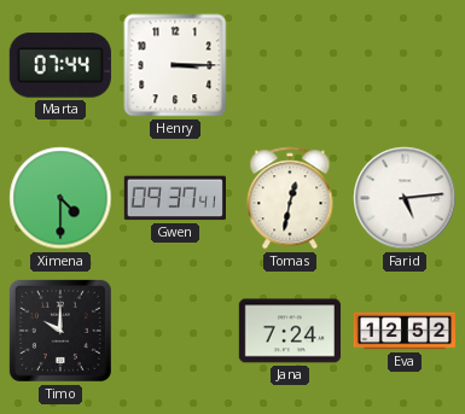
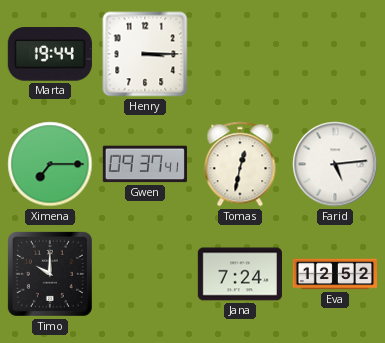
Marta: 07:44 -> 19:44 (50, 54)
Ximena: 4:30 -> 7:15 (50, 164)
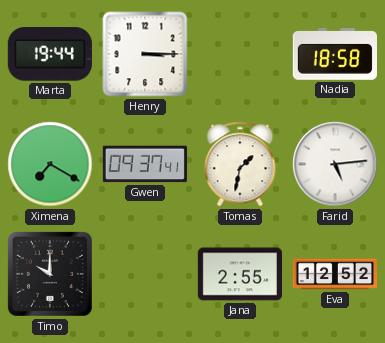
Nadia: none -> 18:58 (334, 54)
Ximena: 7:15 -> 7:20 (50, 164)
Tomas: 12:32 -> 1:32 (240, 164)
Jana: 7:24 -> 2:55 (239, 274)
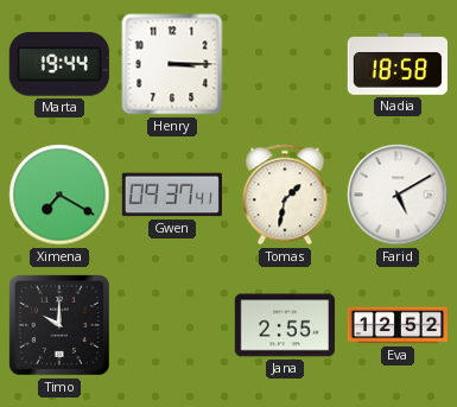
Farid: 5:14 -> 5:10 (398, 195)
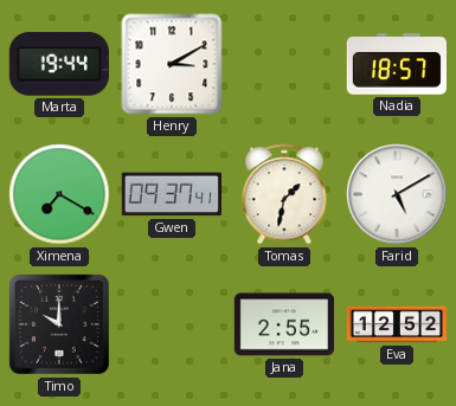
Henry: 3:15 -> 3:10 (172, 64)
Nadia: 18:58 -> 18:57 (396, 64)
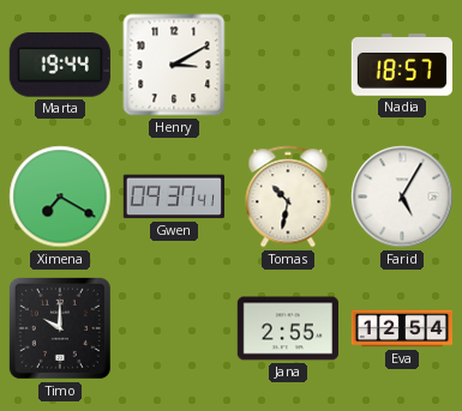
Tomas: 1:32 -> 10:32 (288, 197)
Farid: 5:10 -> 5:05 (402, 197)
Eva: 12:52 -> 12:54 (401, 328)
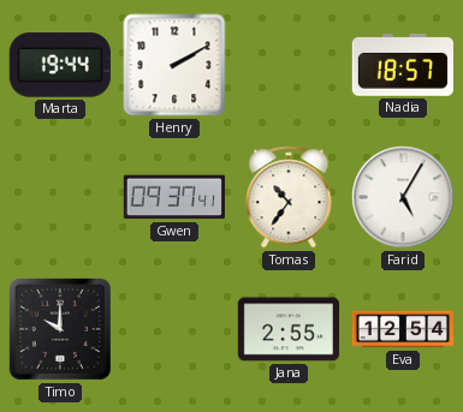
Henry: 3:10 -> 2:10 (174, 65)
Ximena: 7:20 -> none (60, 197)
Tomas: 10:32 -> 10:36 (289, 197)
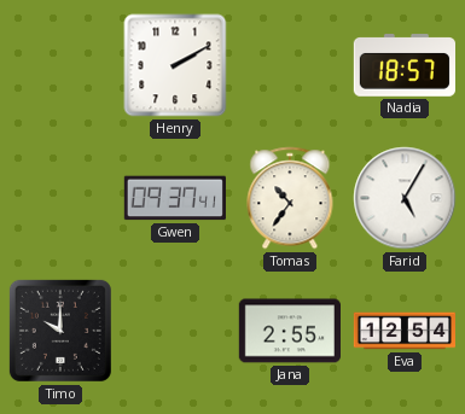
Marta: 19:44 -> none (60, 65)
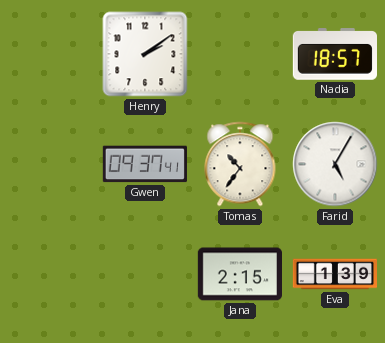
Henry: 2:10 -> 2:09 (145, 54)
Timo: 10:00 -> none (60, 331)
Jana: 2:55 -> 2:15 (239, 274)
Eva: 12:54 -> 1:39 (334, 274)
